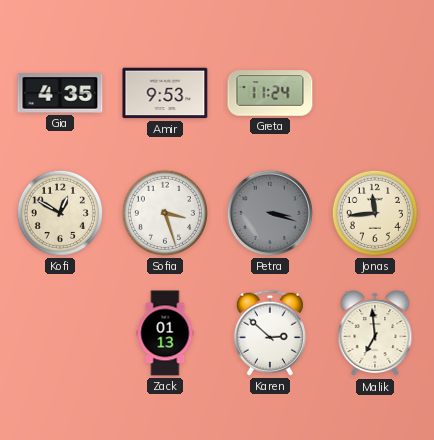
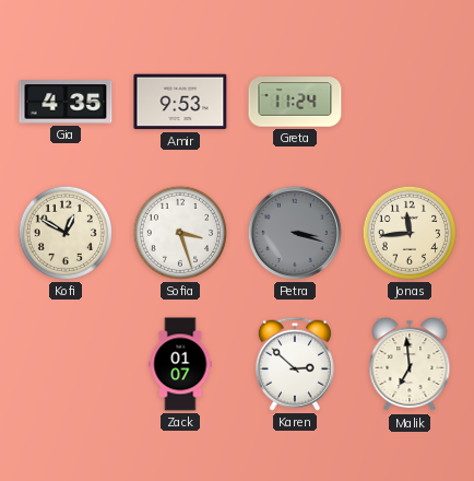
Zack: 01:13 -> 01:07 (180, 364)
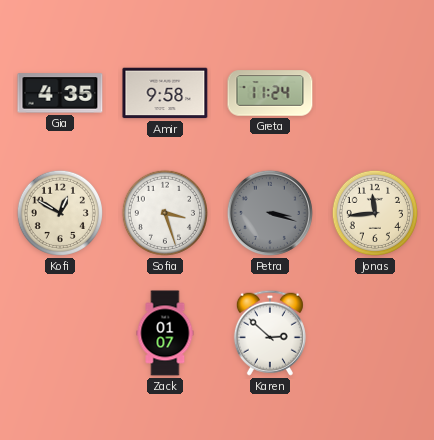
Amir: 9:53 -> 9:58 (165, 93)
Malik: 6:59 -> none (410, 365)
